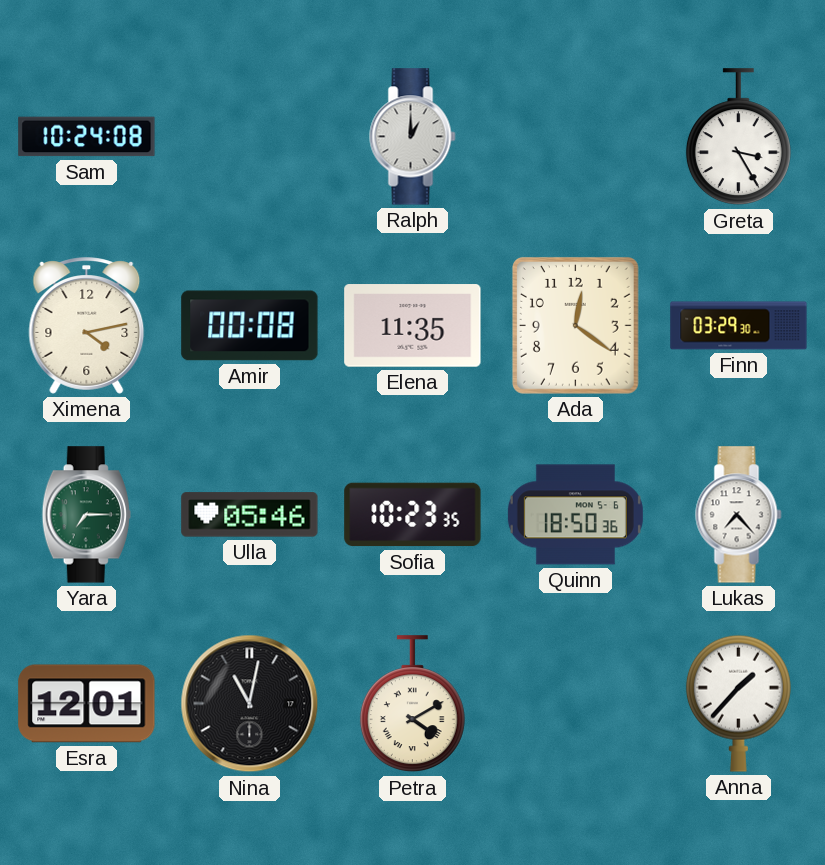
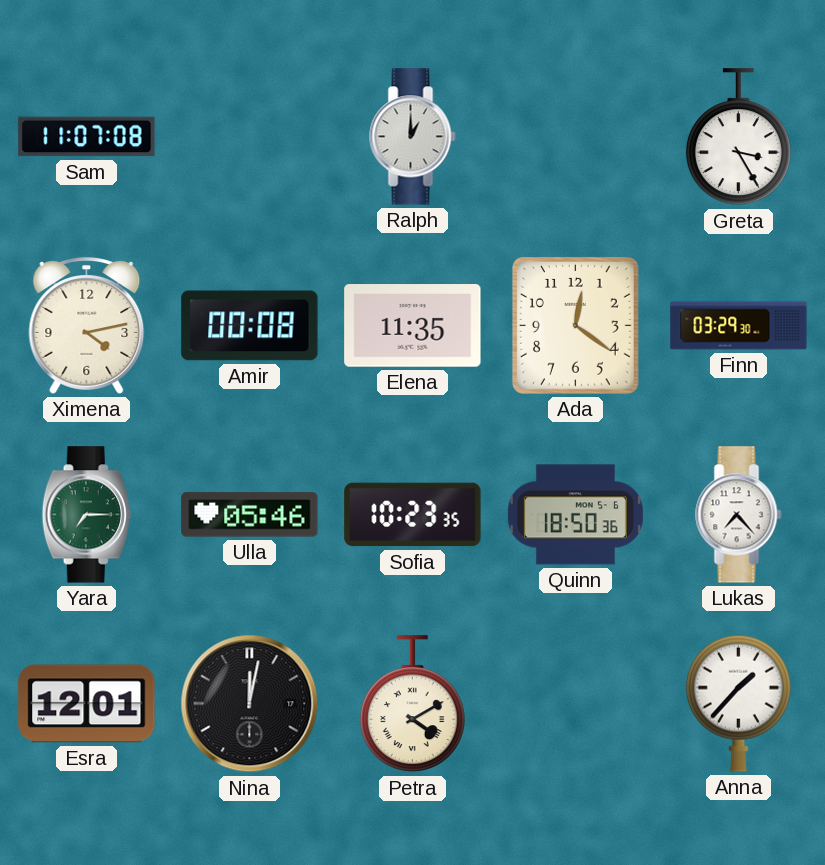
Sam: 10:24 -> 11:07 (87, 137)
Nina: 11:02 -> 12:02 (250, 704)
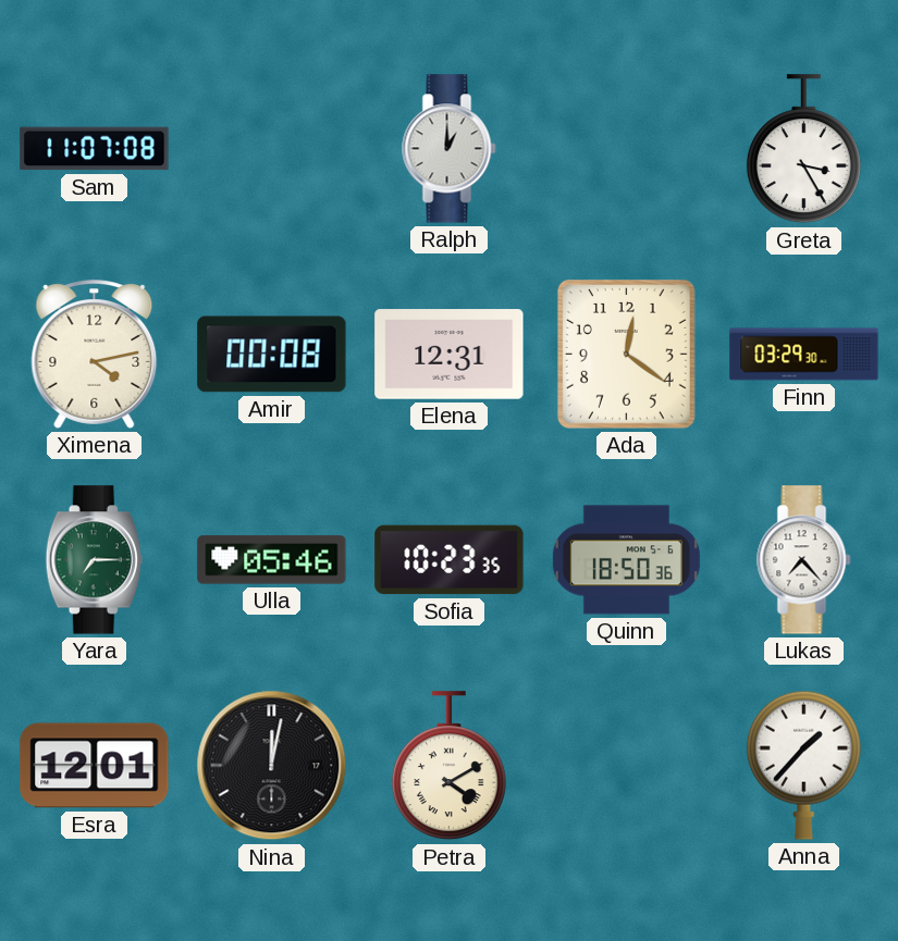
Elena: 11:35 -> 12:31 (450, 355)
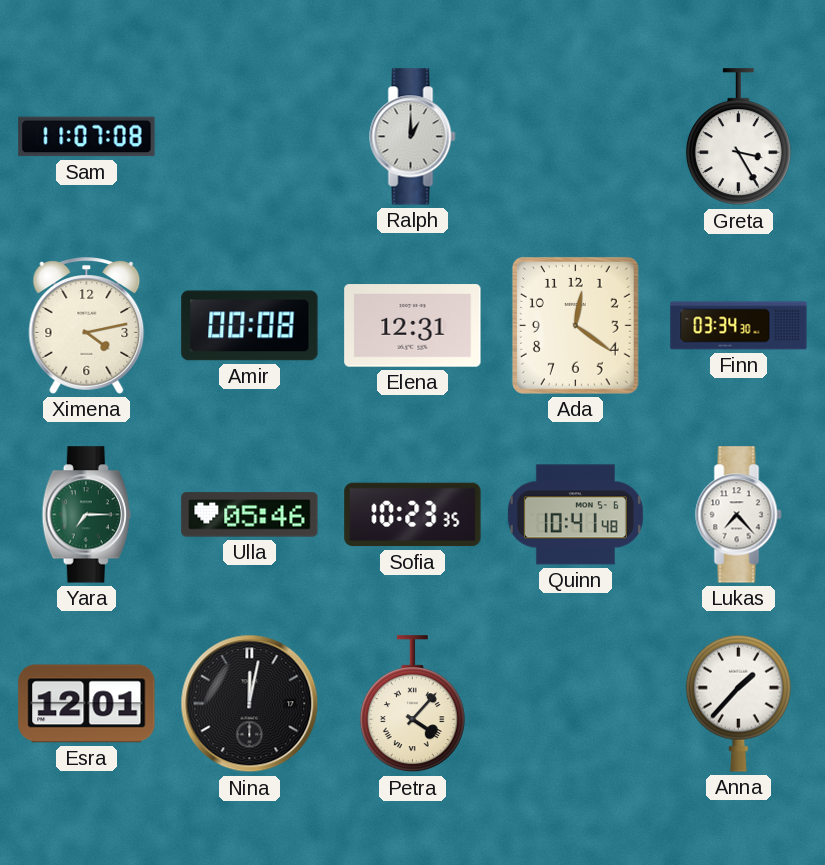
Finn: 03:29 -> 03:34 (739, 326)
Quinn: 18:50 -> 10:41 (575, 515)
Petra: 4:10 -> 4:07 (412, 704)
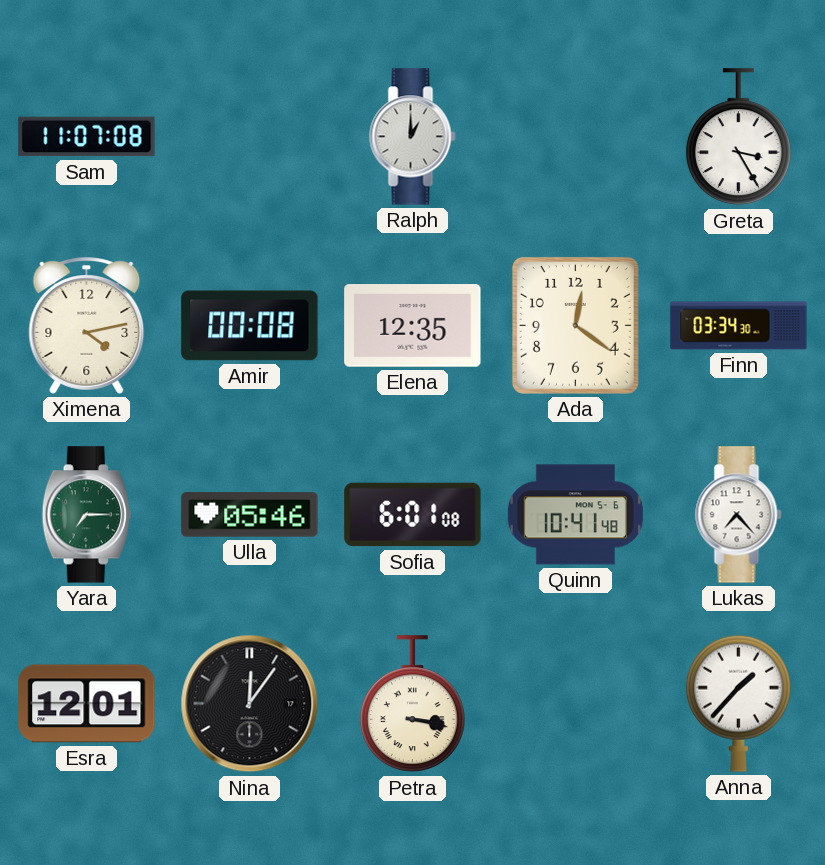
Elena: 12:31 -> 12:35 (413, 326)
Sofia: 10:23 -> 6:01 (413, 515)
Nina: 12:02 -> 12:06 (250, 704)
Petra: 4:07 -> 3:17 (412, 704)
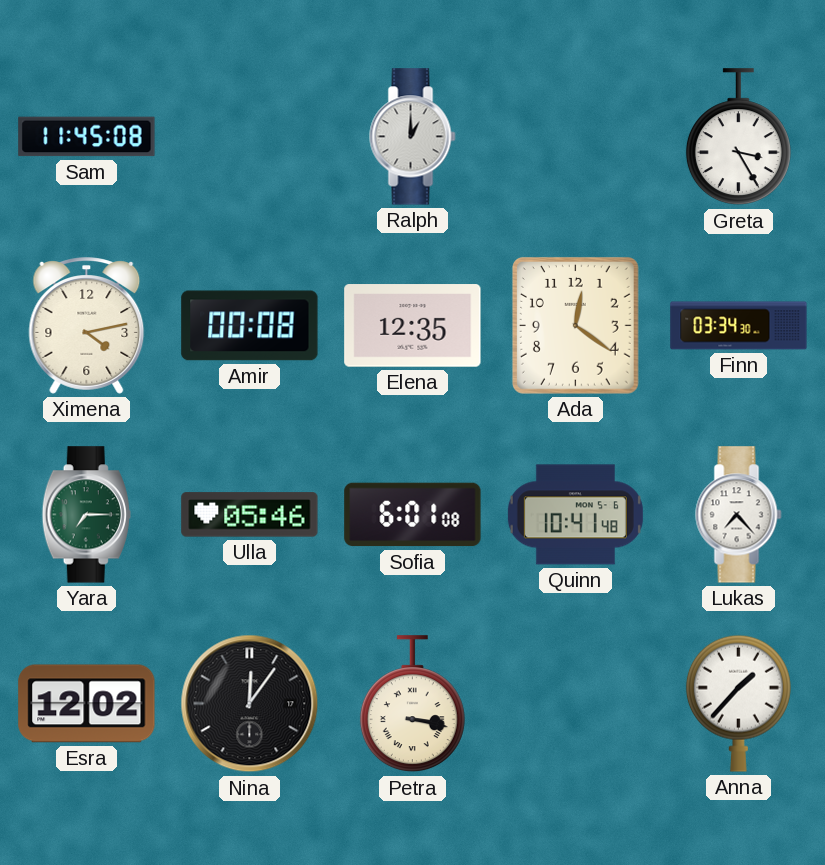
Sam: 11:07 -> 11:45 (87, 137)
Esra: 12:01 -> 12:02 (87, 704)
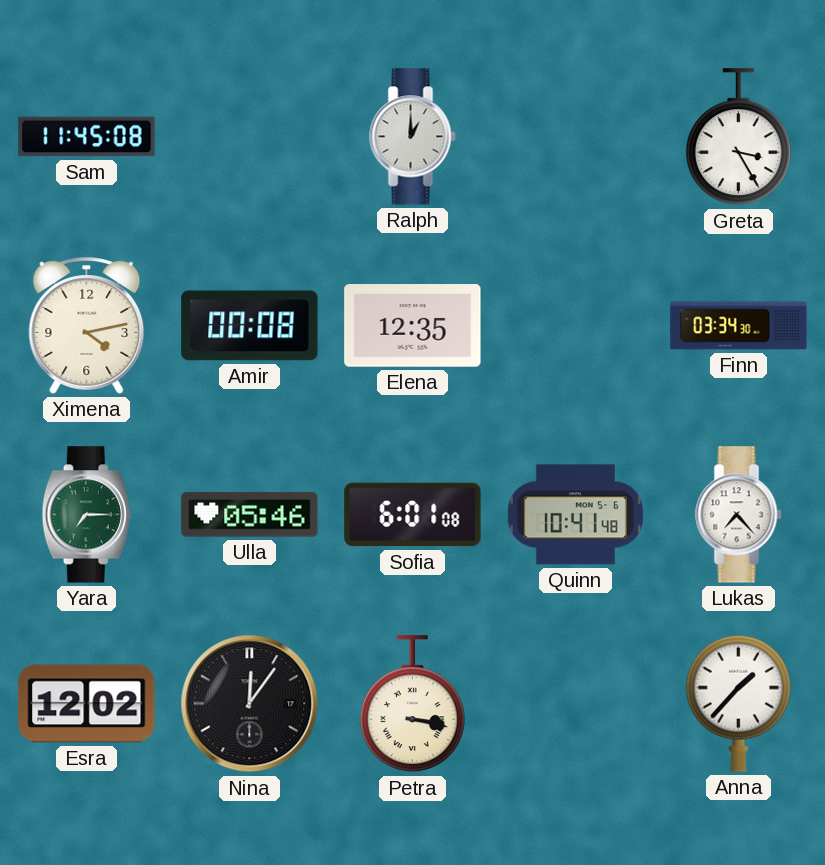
Ada: 12:21 -> none (575, 325)
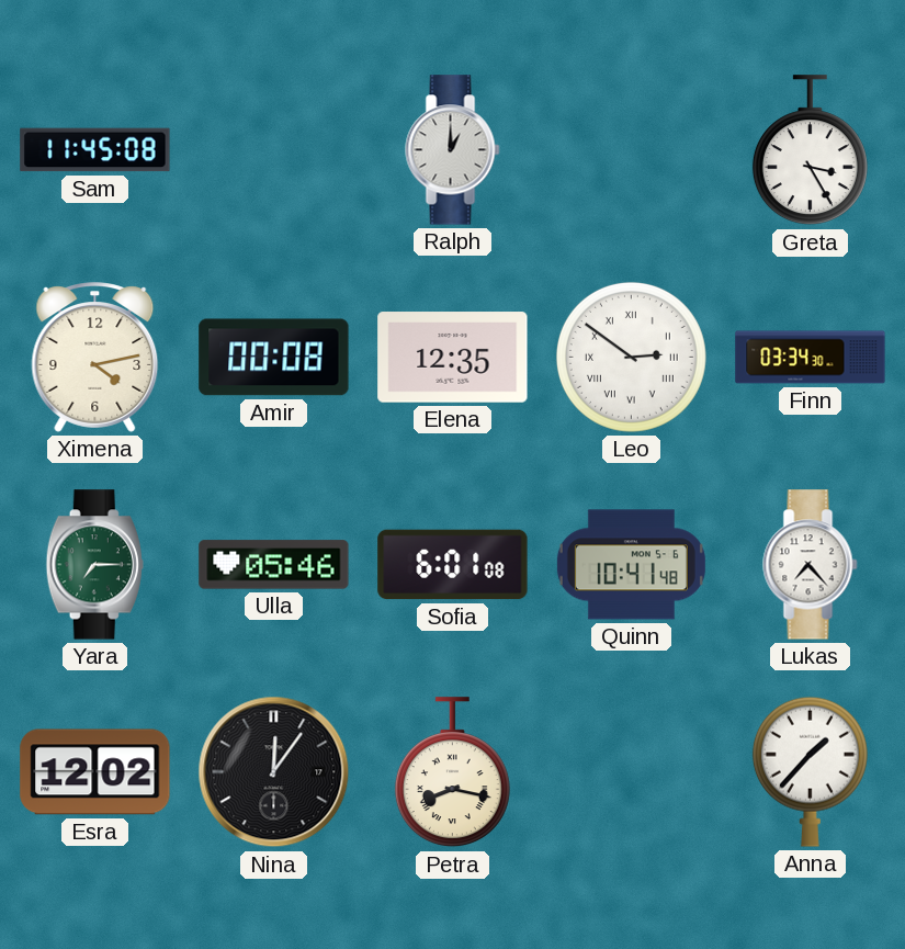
Leo: none -> 2:51 (631, 357)
Petra: 3:17 -> 8:17 (452, 772)
